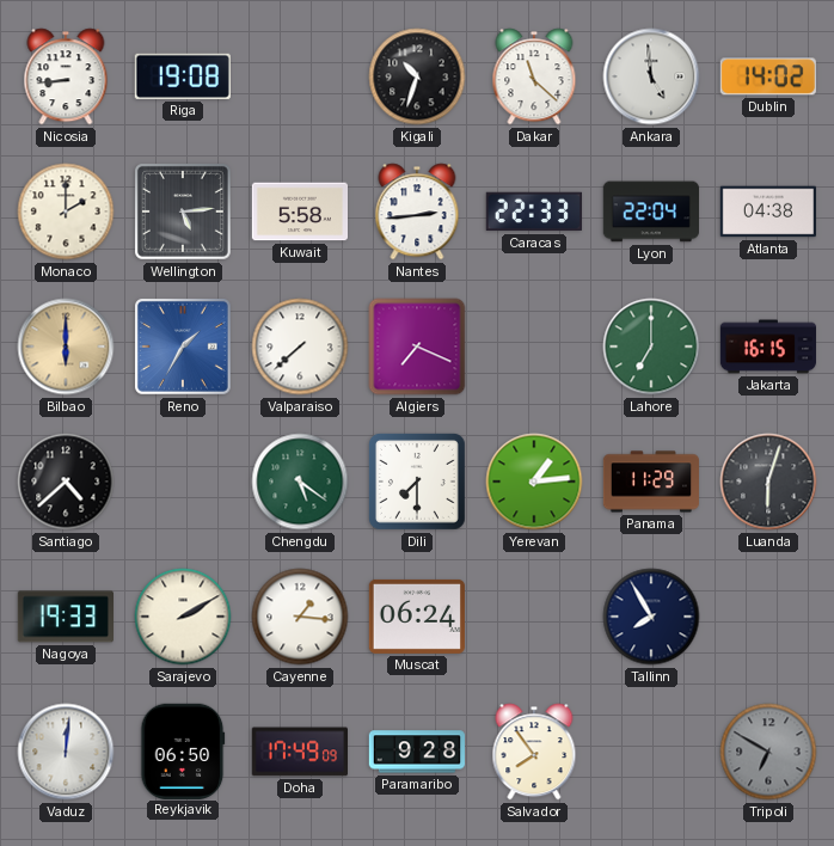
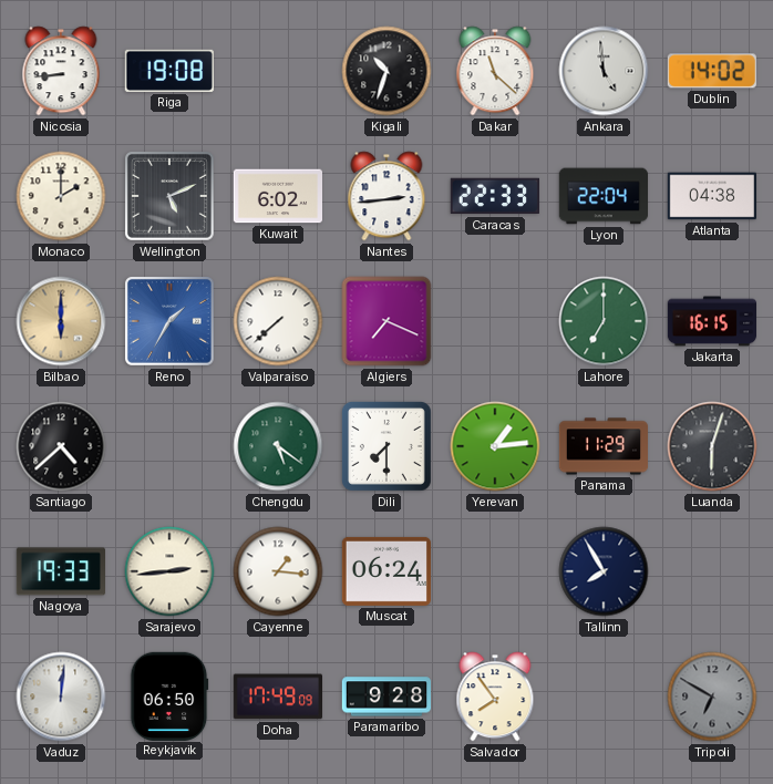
Wellington: 5:14 -> 5:11 (171, 197)
Kuwait: 5:58 -> 6:02 (277, 196)
Sarajevo: 2:10 -> 2:44 (169, 571)
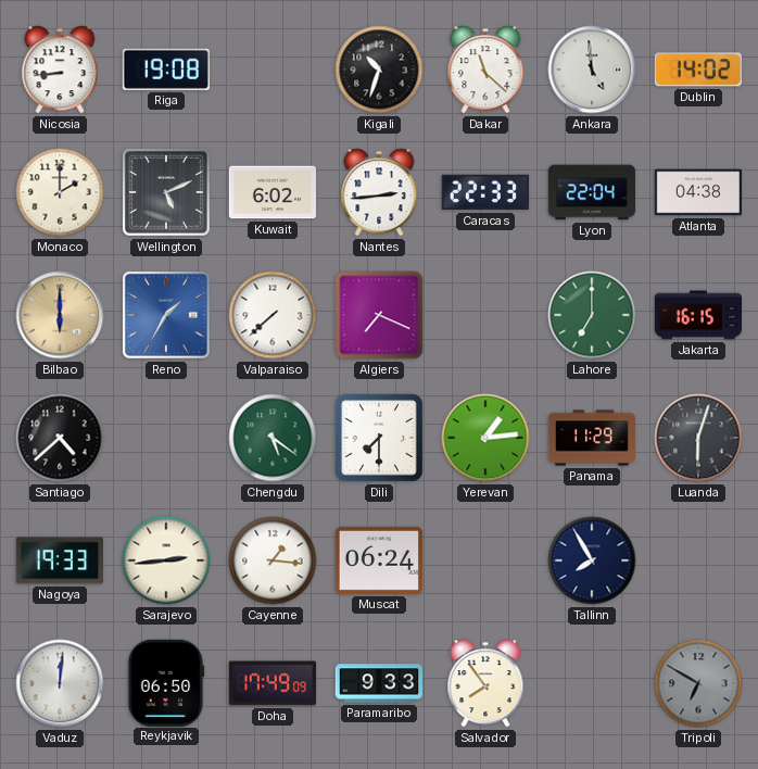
Paramaribo: 9:28 -> 9:33 (378, 683)
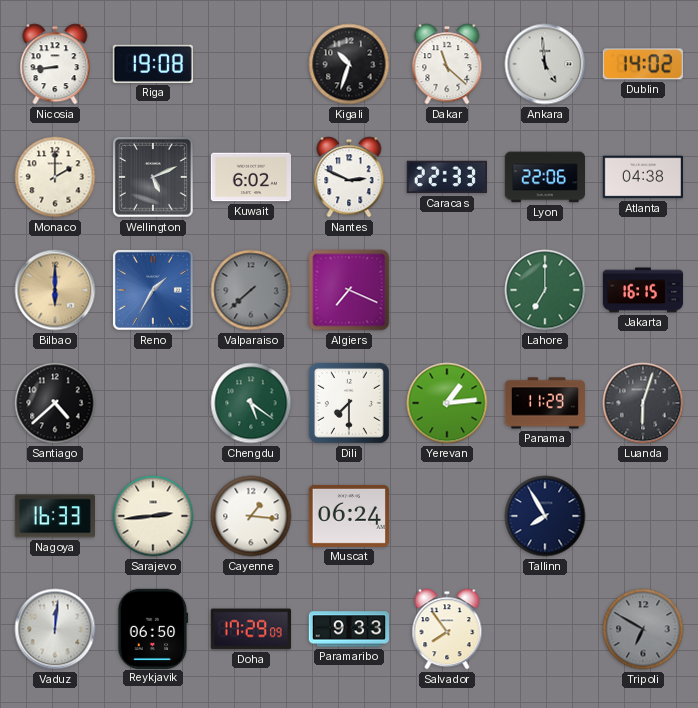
Nantes: 2:44 -> 2:49 (349, 177)
Lyon: 22:04 -> 22:06 (544, 177)
Valparaiso dial: white -> grey (251, 290)
Nagoya: 19:33 -> 16:33 (54, 516)
Doha: 17:49 -> 17:29 (250, 629)
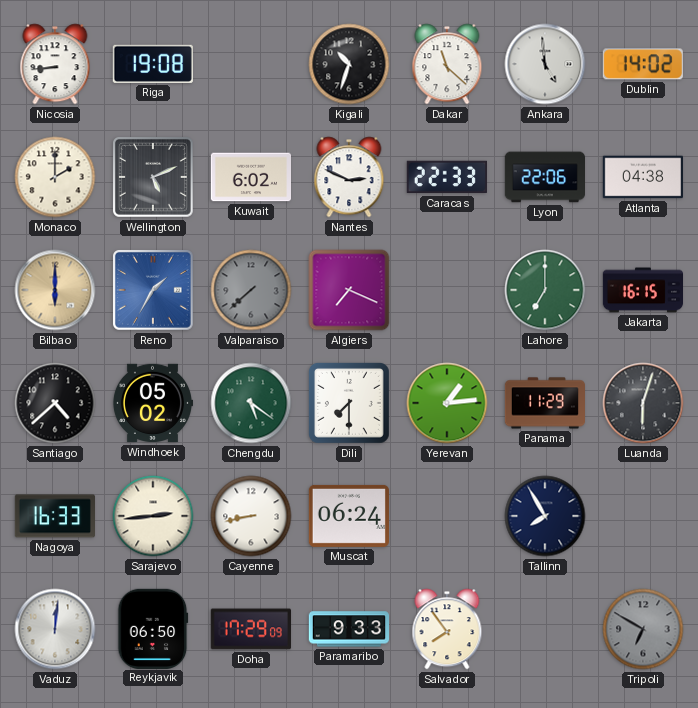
Windhoek: none -> 05:02 (152, 403)
Cayenne: 1:16 -> 8:43 (251, 516)
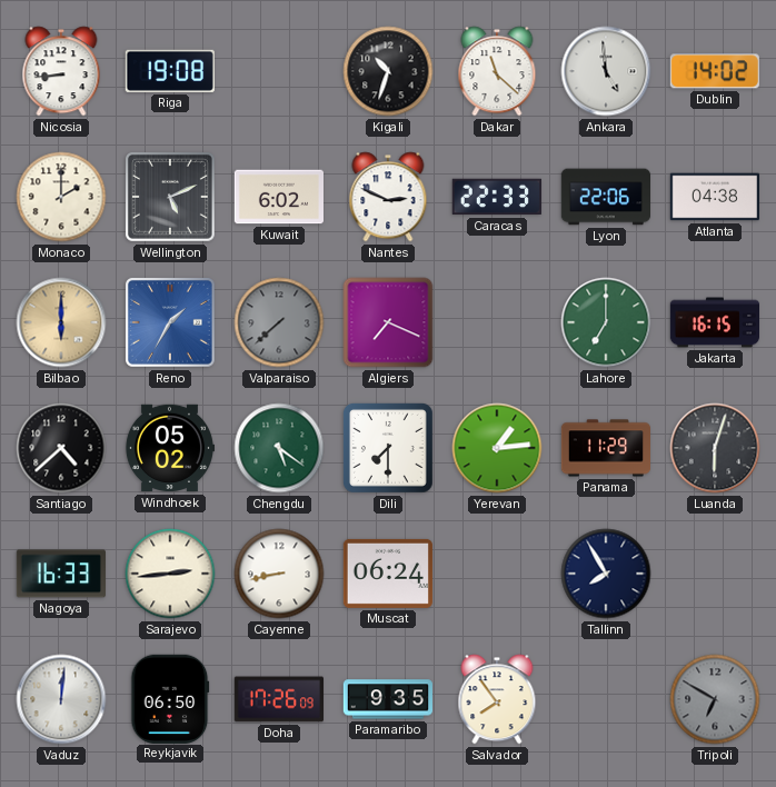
Doha: 17:29 -> 17:26 (278, 699)
Paramaribo: 9:33 -> 9:35 (387, 699)
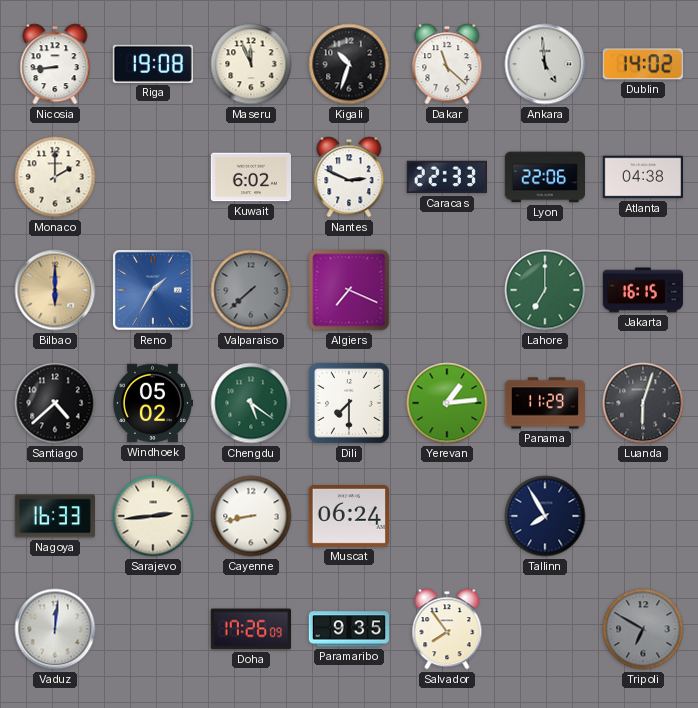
Maseru: none -> 11:56 (251, 64)
Wellington: 5:11 -> none (171, 198)
Reykjavik: 06:50 -> none (170, 698)
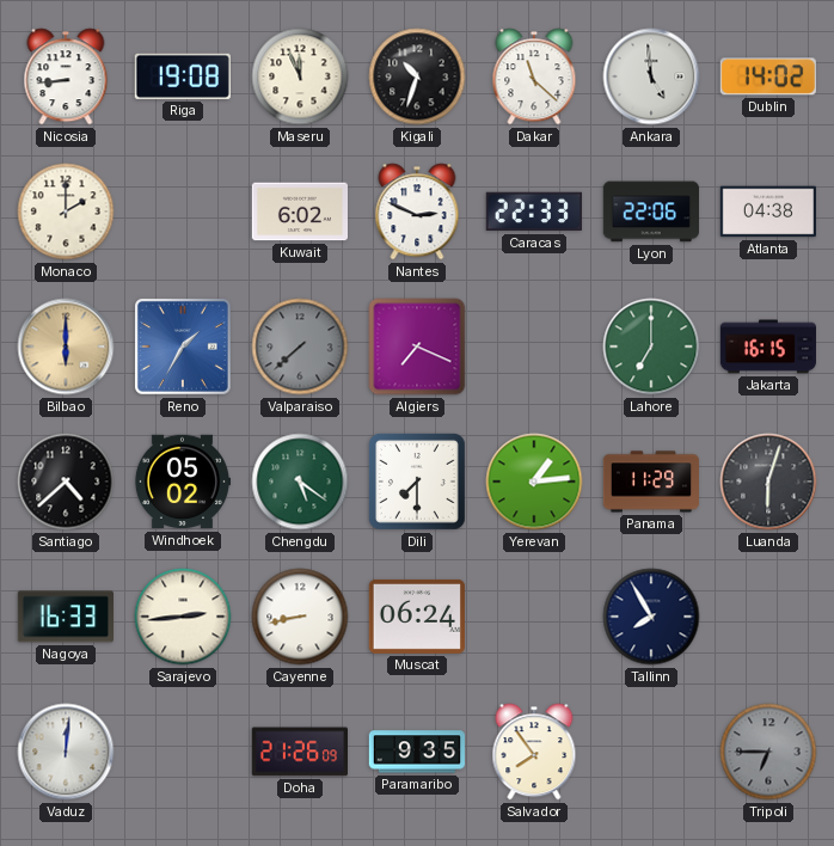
Doha: 17:26 -> 21:26 (299, 752)
Tripoli: 6:50 -> 6:45 (768, 752)
